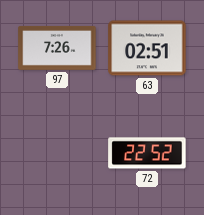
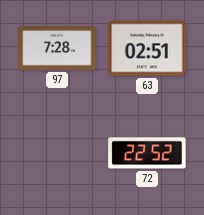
97: 7:26 -> 7:28 (57, 48)
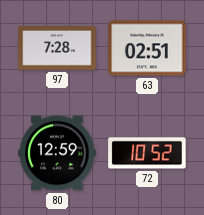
80: none -> 12:59 (57, 153)
72: 22:52 -> 10:52 (147, 153)
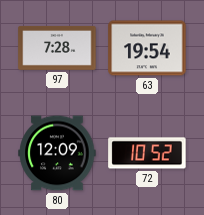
63: 02:51 -> 19:54 (147, 48)
80: 12:59 -> 12:09 (57, 153)
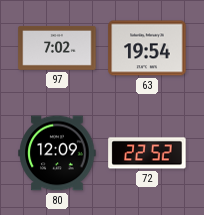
97: 7:28 -> 7:02 (57, 48)
72: 10:52 -> 22:52 (147, 153)
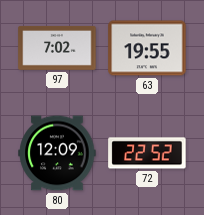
63: 19:54 -> 19:55 (147, 48)
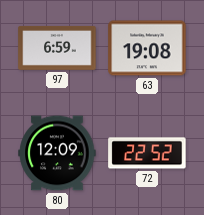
97: 7:02 -> 6:59 (57, 48)
63: 19:55 -> 19:08 (147, 48)
